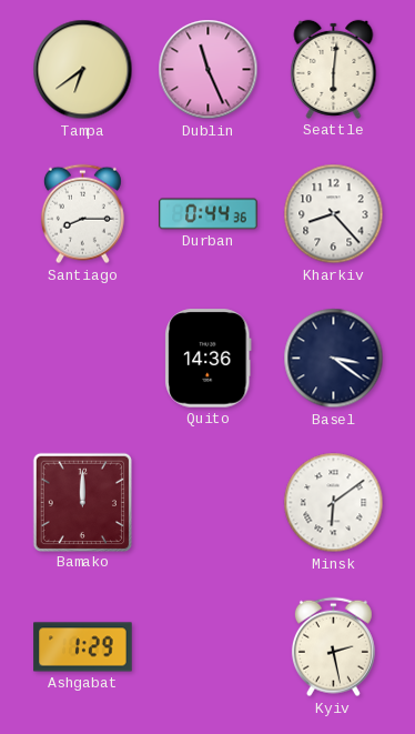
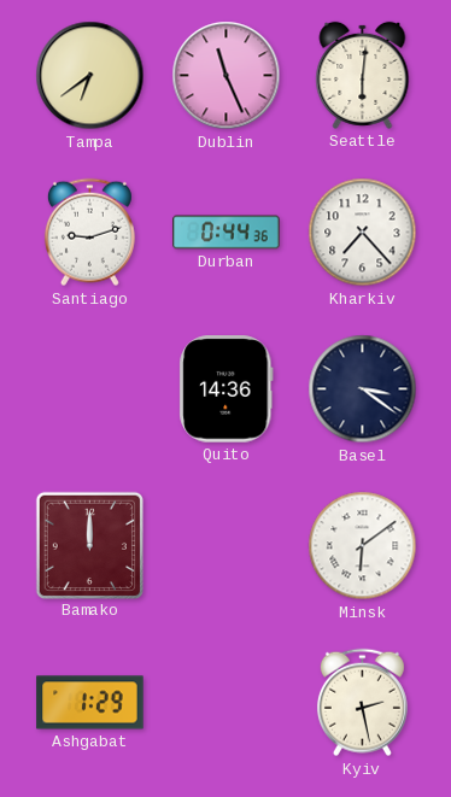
Santiago: 8:15 -> 9:12 (89, 233)
Kharkiv: 8:23 -> 7:23 (363, 233)
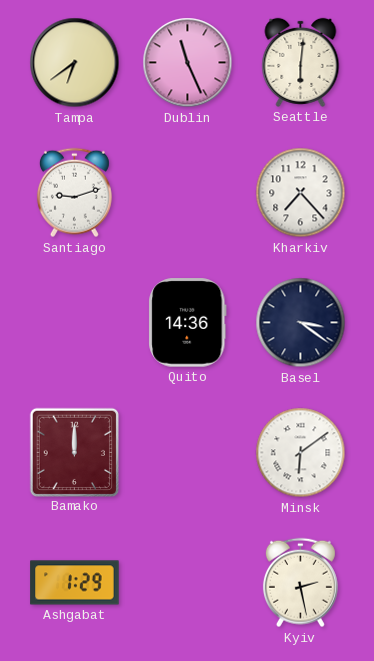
Durban: 0:44 -> none (227, 233)
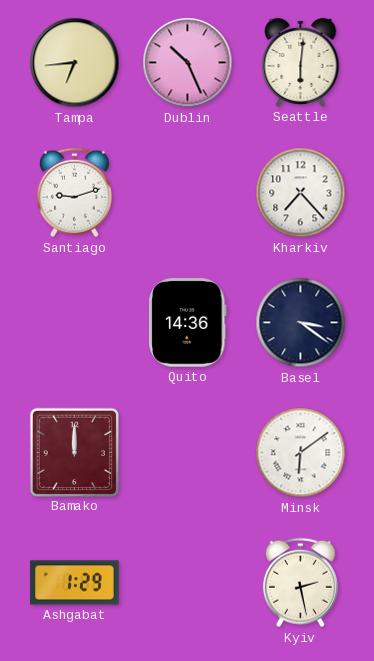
Tampa: 6:39 -> 6:44 (75, 63)
Dublin: 11:26 -> 10:26 (188, 63)
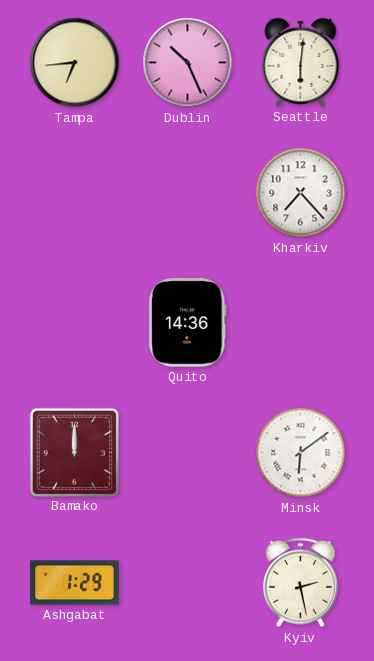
Santiago: 9:12 -> none (74, 193)
Basel: 3:21 -> none (301, 323)
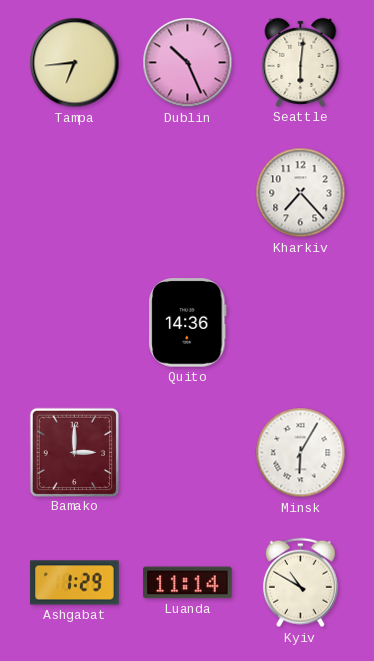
Bamako: 12:00 -> 3:00 (74, 452)
Minsk: 6:09 -> 6:05 (301, 453)
Luanda: none -> 11:14 (188, 583)
Kyiv: 2:28 -> 10:50 (300, 583)
